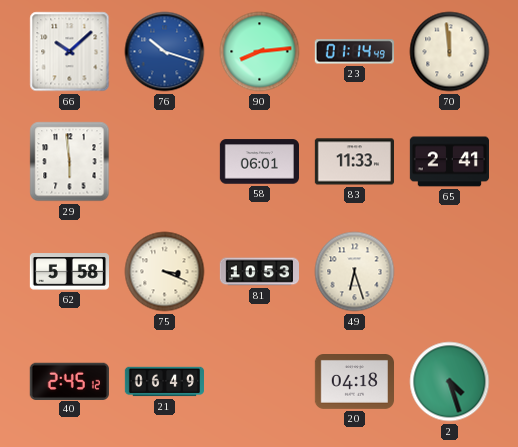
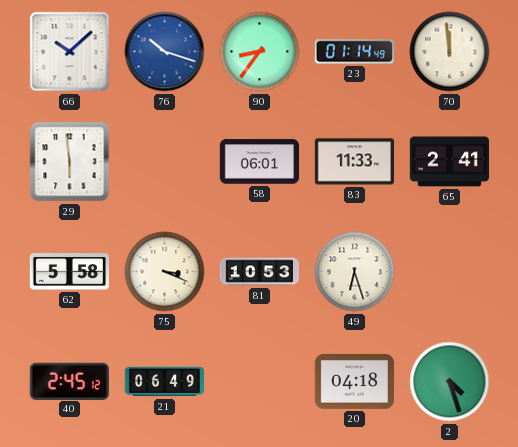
90: 8:14 -> 8:36 (260, 52)
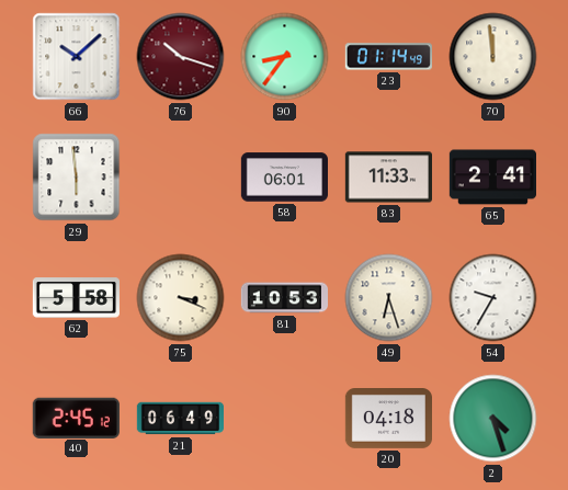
76 dial: blue -> burgundy (181, 57)
54: none -> 9:35 (493, 298)
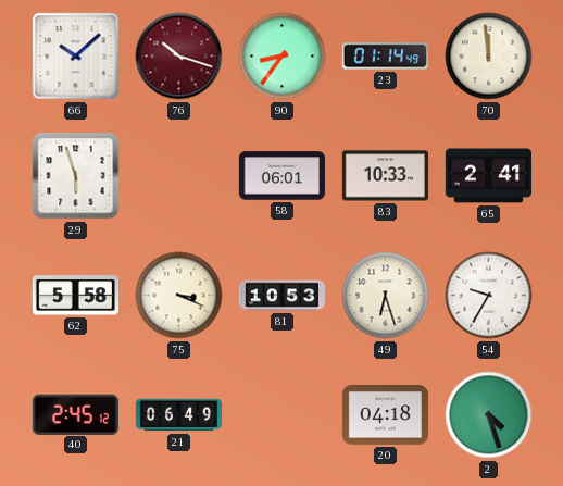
29: 5:59 -> 5:57 (76, 176)
83: 11:33 -> 10:33 (385, 176)
